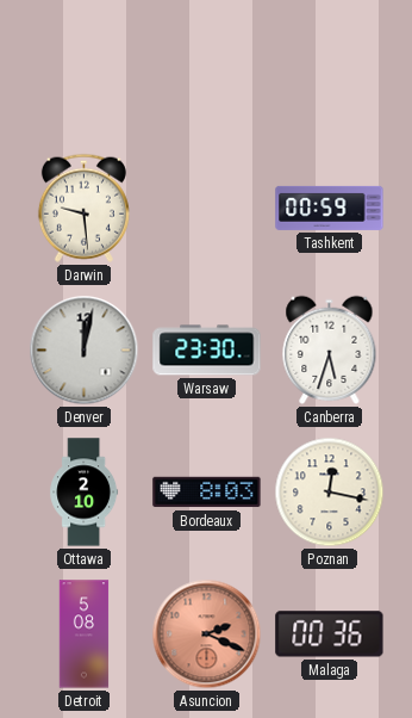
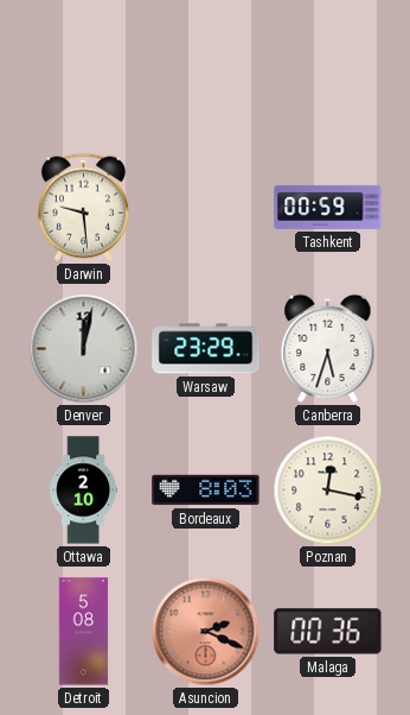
Warsaw: 23:30 -> 23:29 (206, 349)
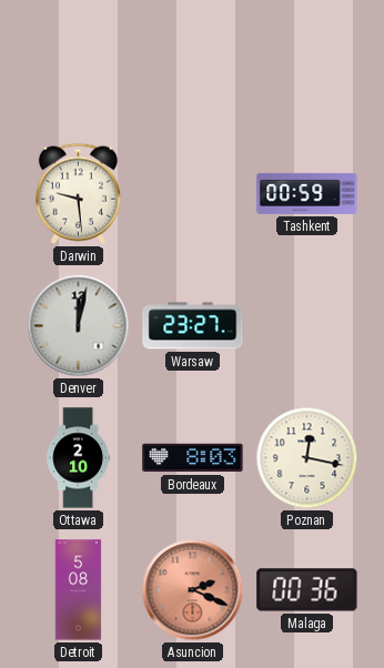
Warsaw: 23:29 -> 23:27 (193, 326)
Canberra: 5:33 -> none (328, 348)
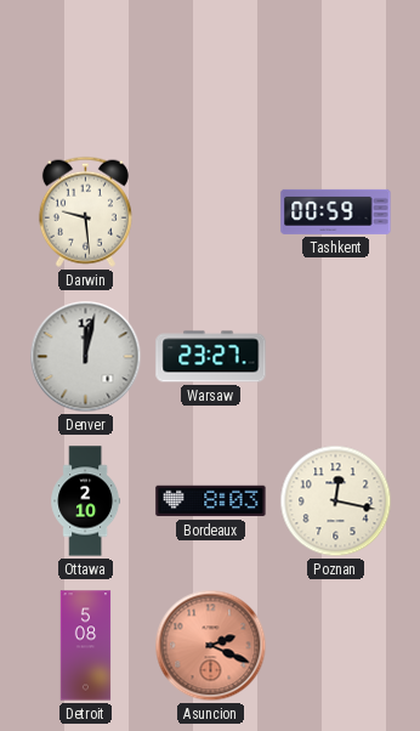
Malaga: 00:36 -> none (307, 590)
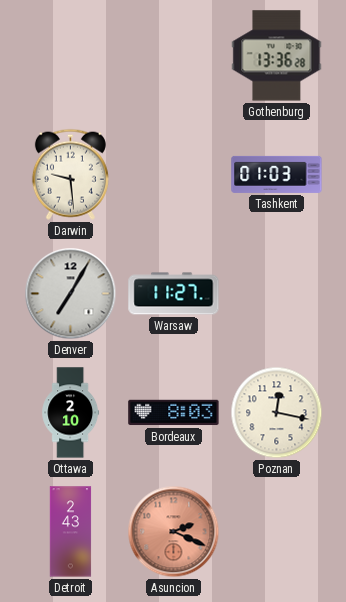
Gothenburg: none -> 13:36 (277, 56)
Tashkent: 00:59 -> 01:03 (277, 174)
Denver: 12:02 -> 7:05 (71, 294)
Warsaw: 23:27 -> 11:27 (174, 294)
Detroit: 5:08 -> 2:43 (71, 532)
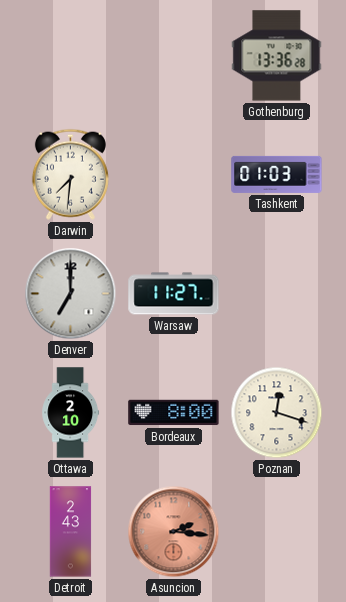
Darwin: 9:29 -> 7:31 (70, 174)
Denver: 7:05 -> 7:00 (71, 294)
Bordeaux: 8:03 -> 8:00 (174, 413)
Poznan: 12:17 -> 12:18 (277, 413)
Asuncion: 2:19 -> 2:16 (174, 532)
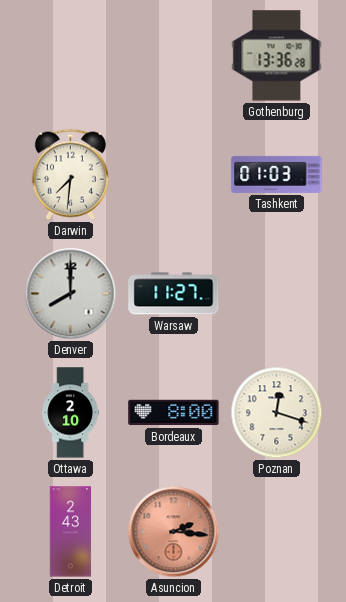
Denver: 7:00 -> 8:00 (71, 294)
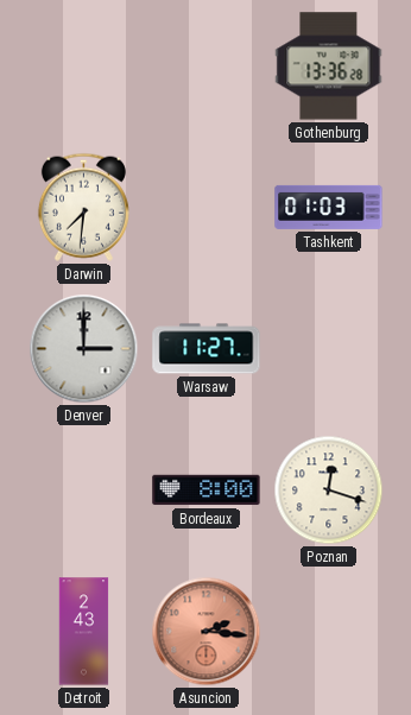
Denver: 8:00 -> 3:00 (84, 349)
Ottawa: 2:10 -> none (71, 413)
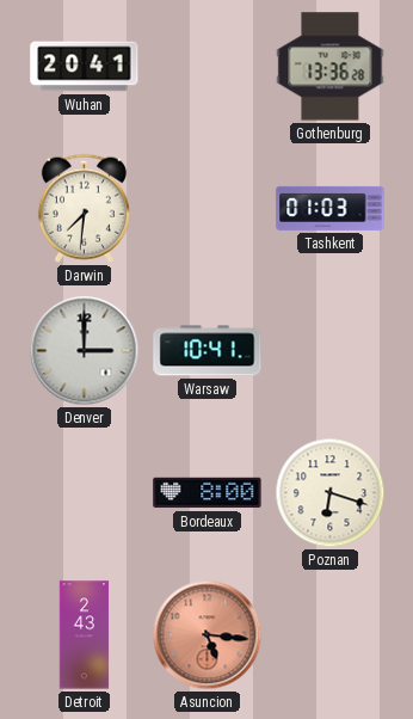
Wuhan: none -> 20:41 (85, 67)
Warsaw: 11:27 -> 10:41 (208, 351)
Poznan: 12:18 -> 6:18 (331, 493)
Asuncion: 2:16 -> 5:16 (208, 635)
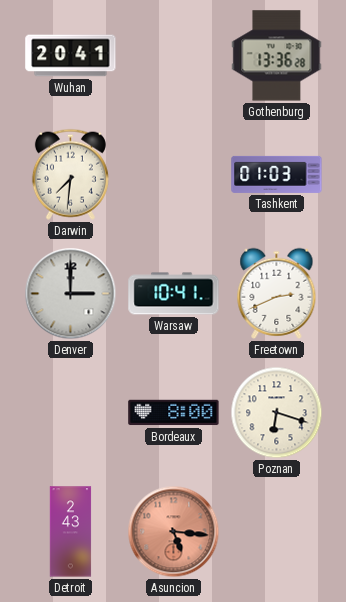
Freetown: none -> 2:41 (277, 293)
